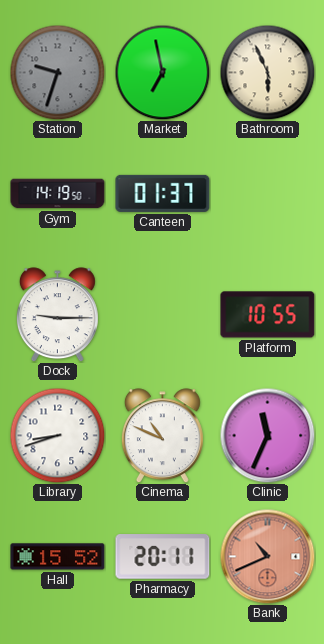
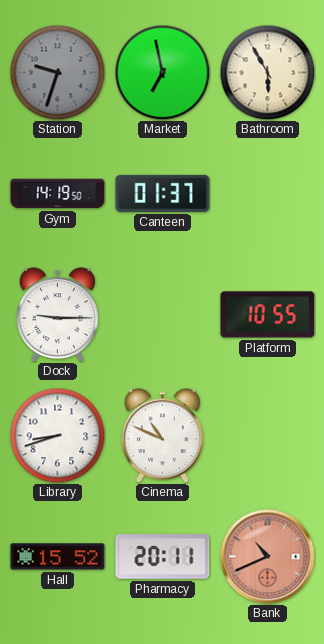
Bathroom: 5:56 -> 5:55 (267, 72)
Clinic: 11:34 -> none (267, 435)
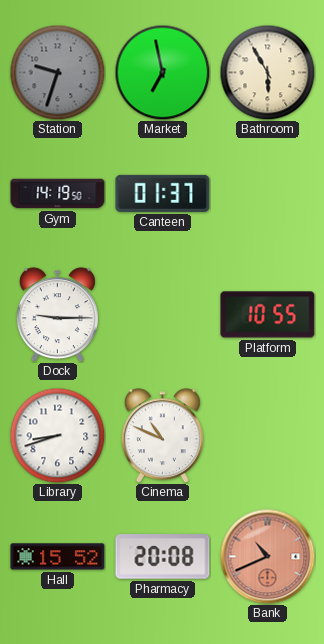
Pharmacy: 20:11 -> 20:08 (163, 557)
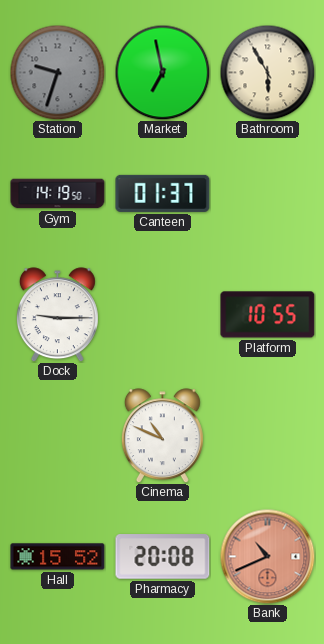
Library: 8:42 -> none (57, 435)
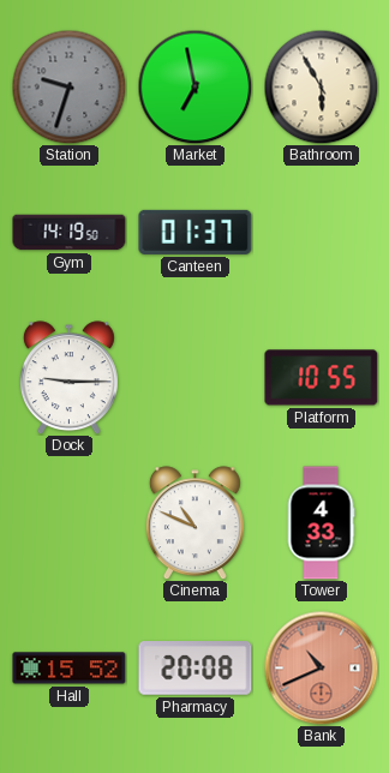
Tower: none -> 4:33 (321, 523)
